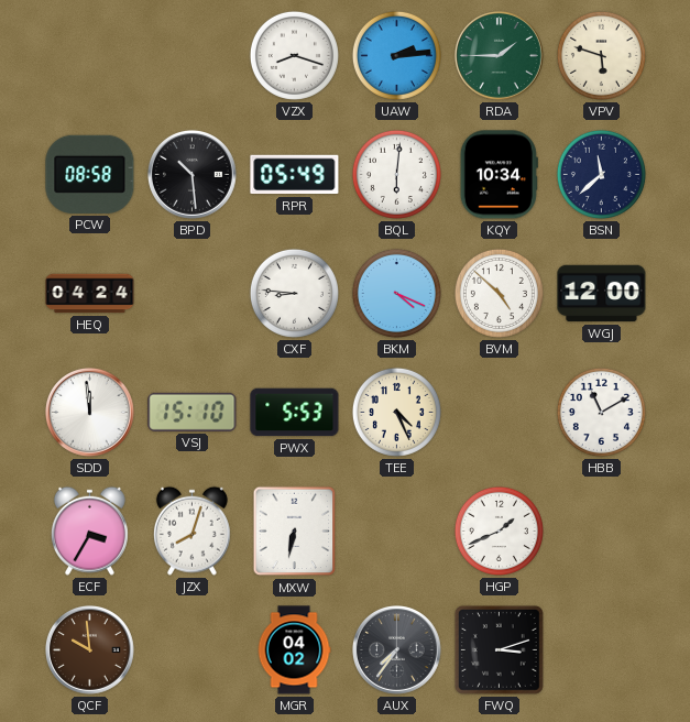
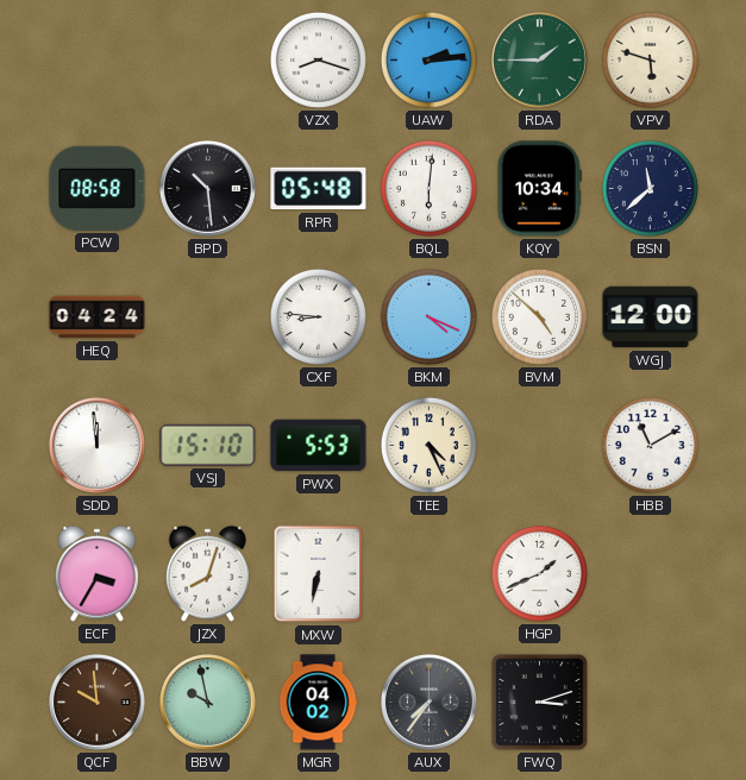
RPR: 05:49 -> 05:48 (319, 189)
BBW: none -> 9:58 (208, 703)
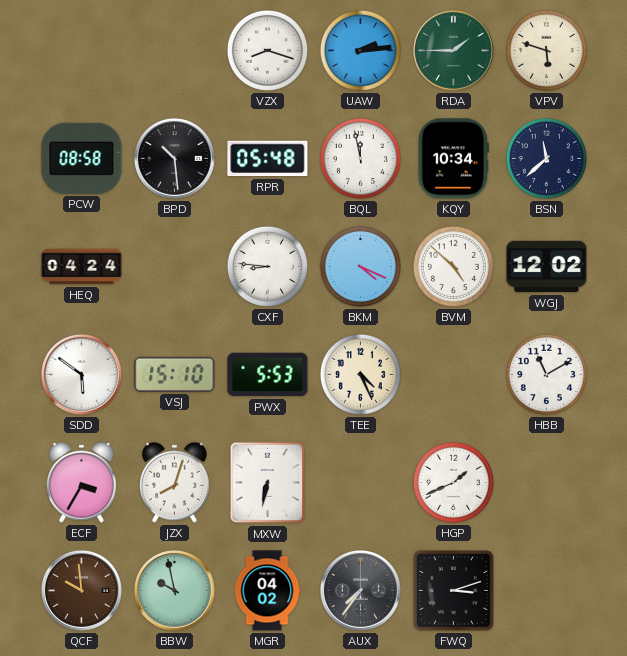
BQL: 6:01 -> 11:58 (360, 158)
WGJ: 12:00 -> 12:02 (547, 267)
SDD: 11:59 -> 5:51 (82, 375)
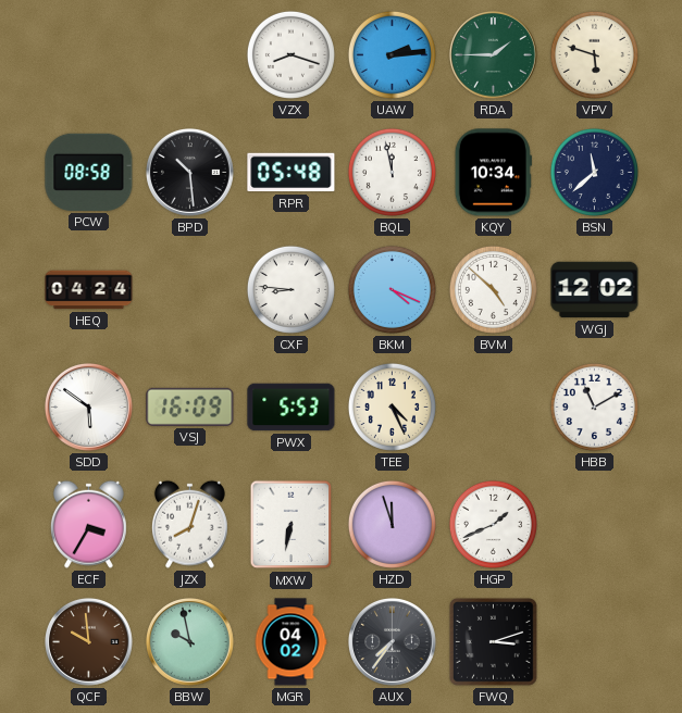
VSJ: 15:10 -> 16:09 (190, 406)
HZD: none -> 11:57 (392, 524)
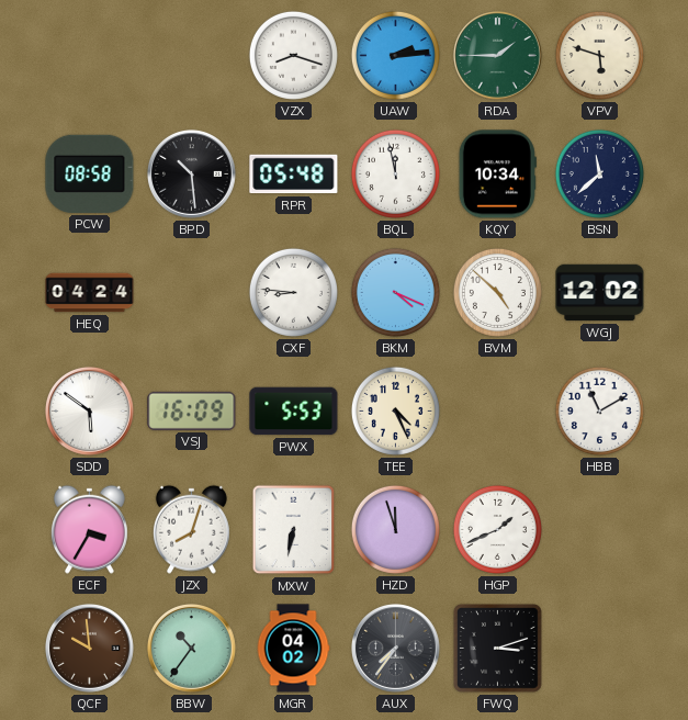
BBW: 9:58 -> 10:36 (192, 649)
